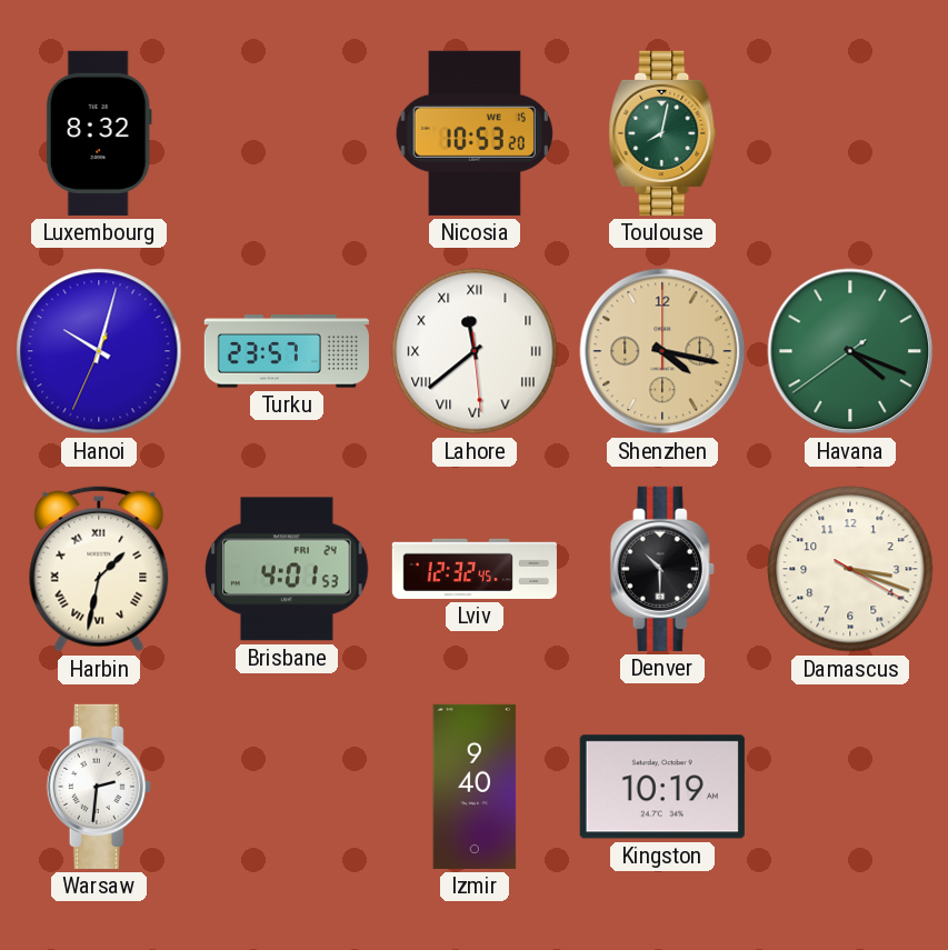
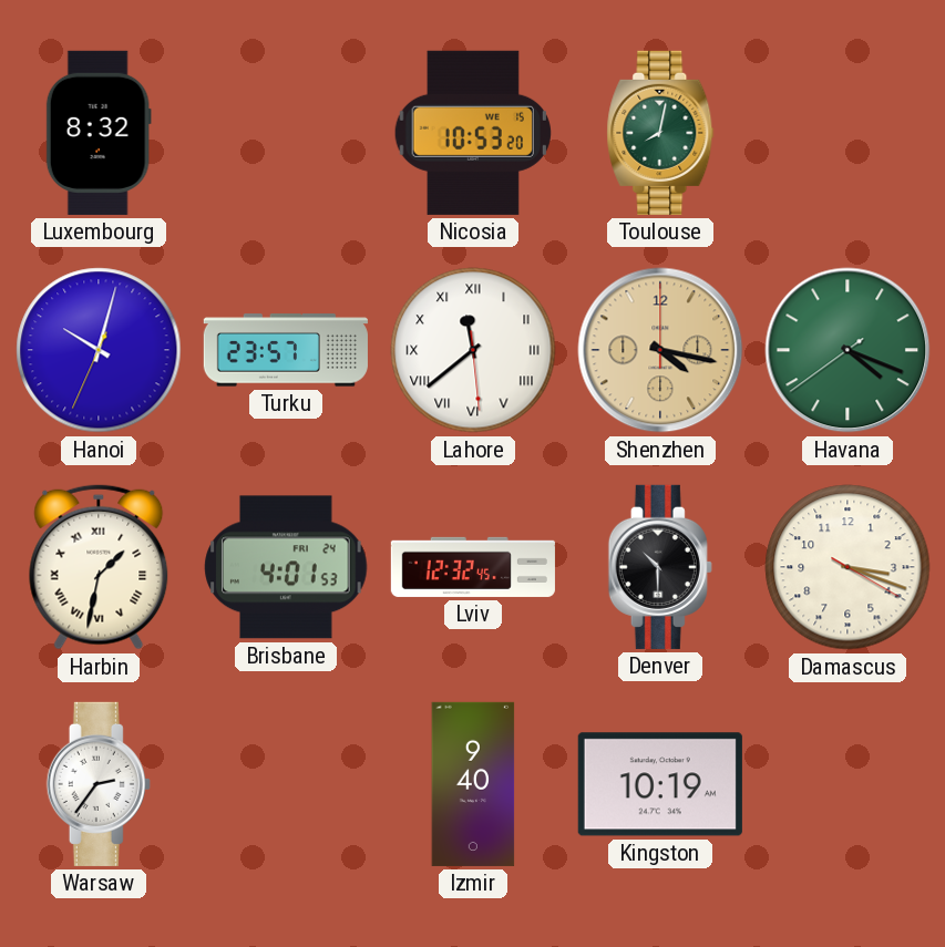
Warsaw: 2:31 -> 2:36 (99, 784)
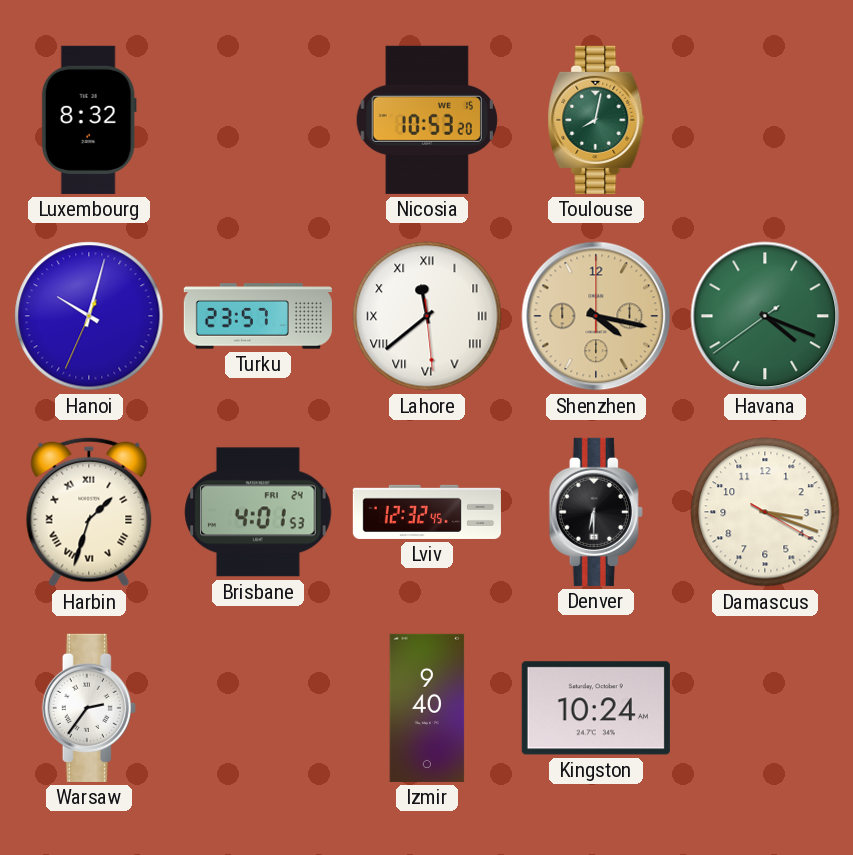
Harbin: 1:32 -> 1:33 (89, 512)
Denver: 10:30 -> 6:30 (596, 512)
Kingston: 10:19 -> 10:24 (596, 708)
